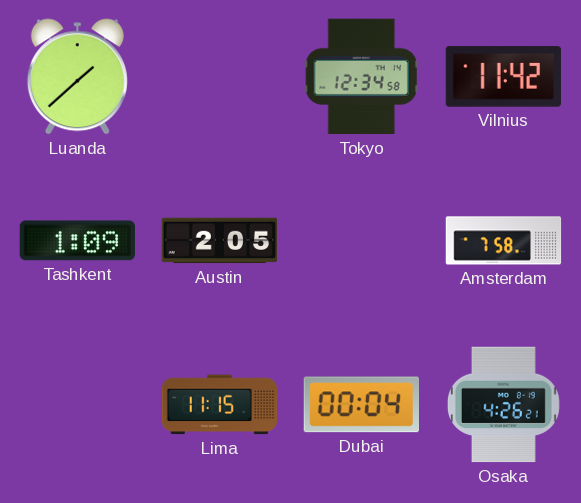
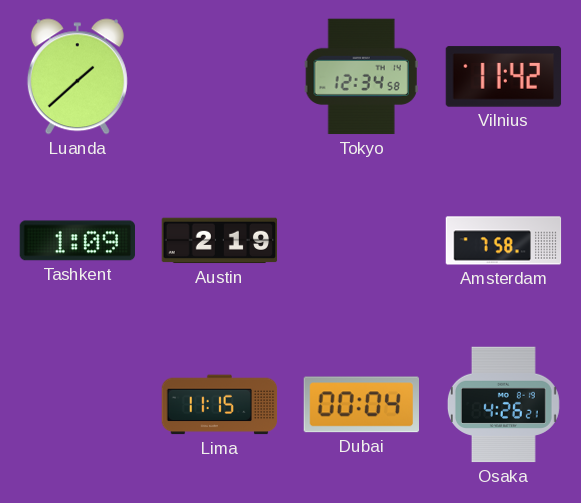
Austin: 2:05 -> 2:19 (220, 241)
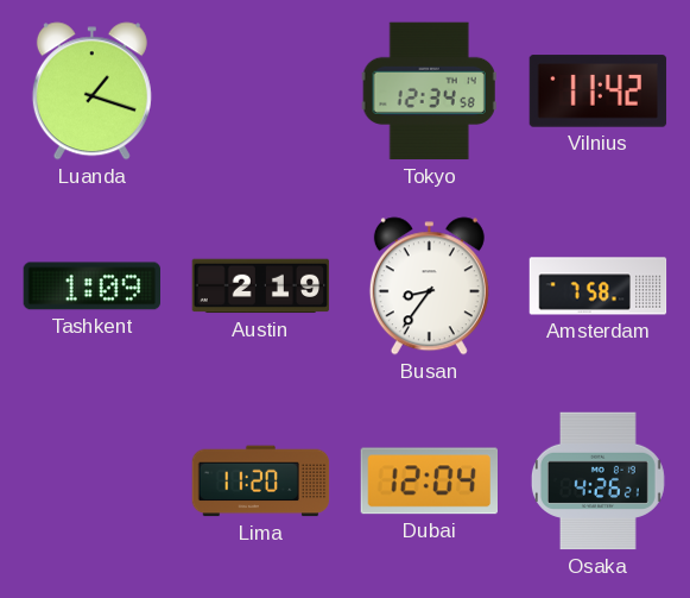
Luanda: 1:38 -> 1:18 (91, 92)
Busan: none -> 8:36 (429, 287)
Lima: 11:15 -> 11:20 (261, 481)
Dubai: 00:04 -> 12:04 (429, 481)
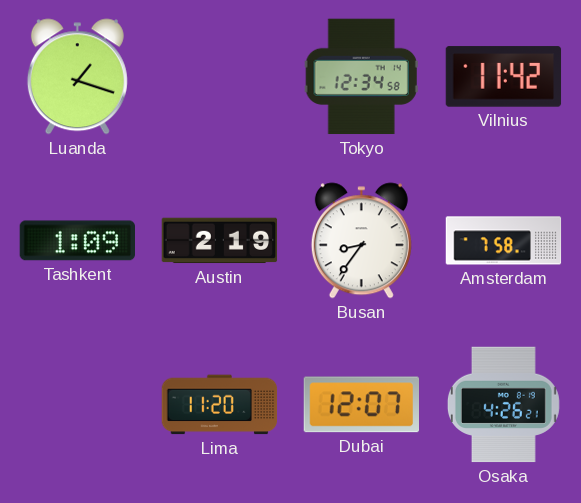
Dubai: 12:04 -> 12:07 (361, 405)
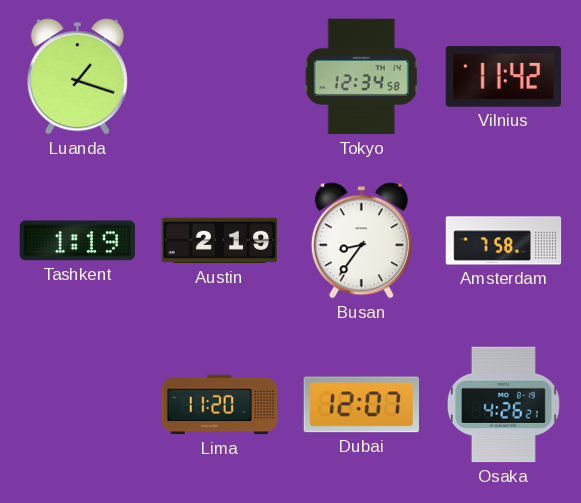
Tashkent: 1:09 -> 1:19 (78, 241)
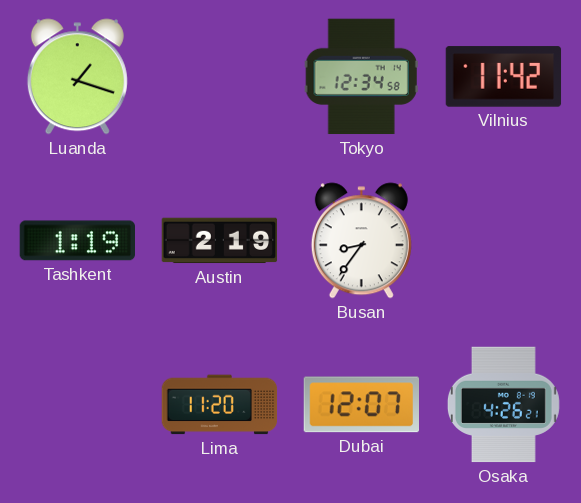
Amsterdam: 7:58 -> none (504, 241)
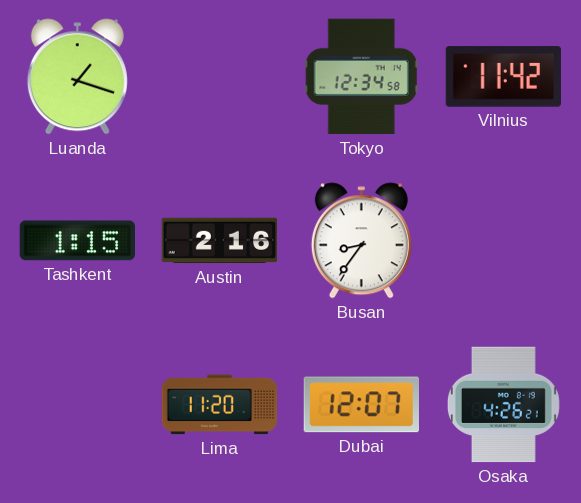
Tashkent: 1:19 -> 1:15 (78, 241)
Austin: 2:19 -> 2:16 (220, 241)
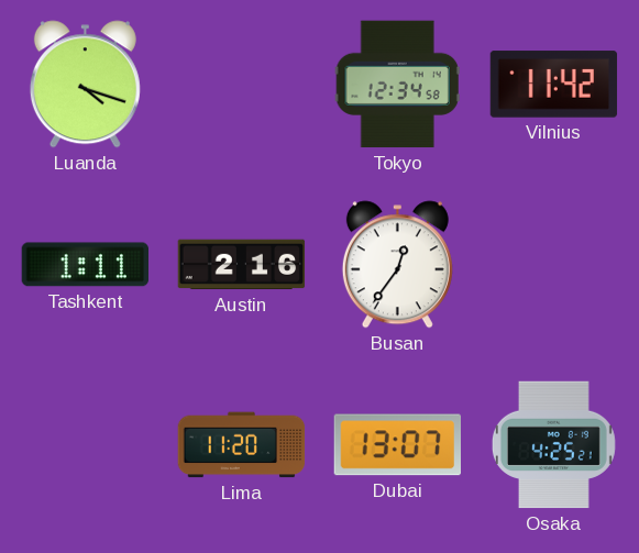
Luanda: 1:18 -> 4:18 (85, 85)
Tashkent: 1:15 -> 1:11 (86, 265)
Busan: 8:36 -> 12:36 (397, 265)
Dubai: 12:07 -> 13:07 (397, 445)
Osaka: 4:26 -> 4:25 (553, 445)
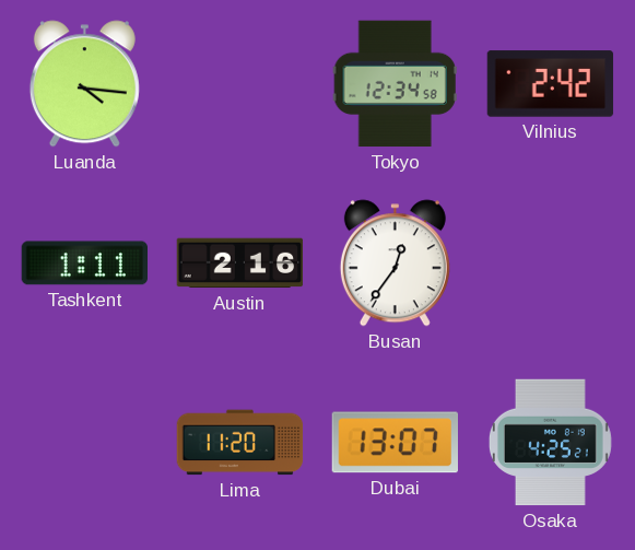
Luanda: 4:18 -> 4:16 (84, 84)
Vilnius: 11:42 -> 2:42 (551, 84)
